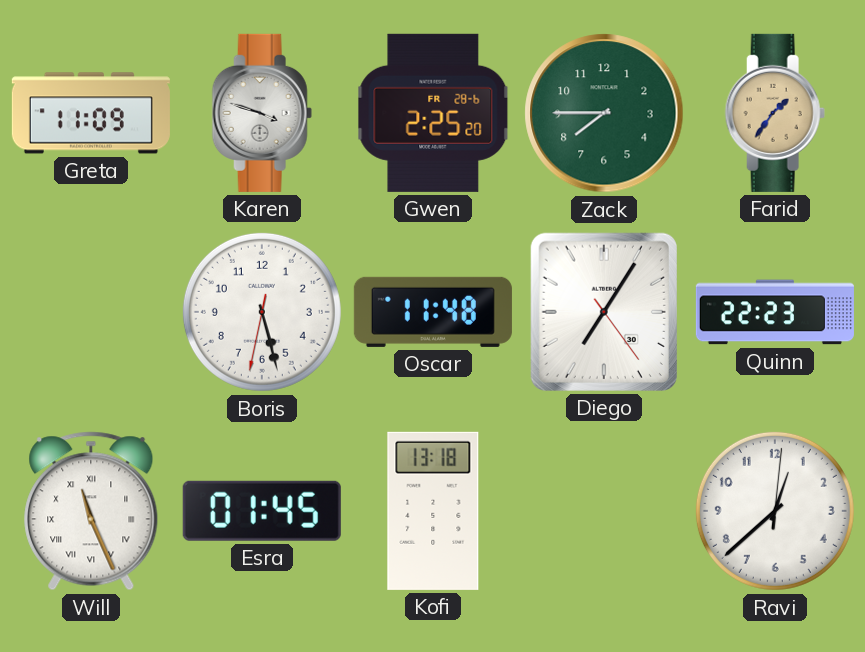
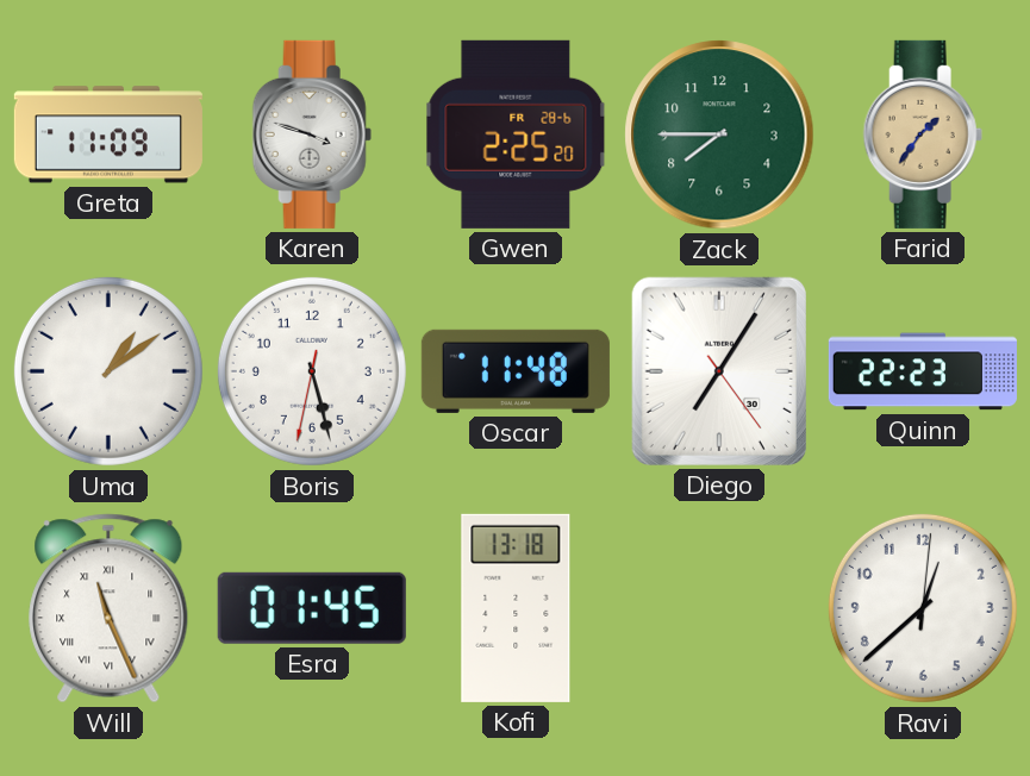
Uma: none -> 1:09 (108, 371)
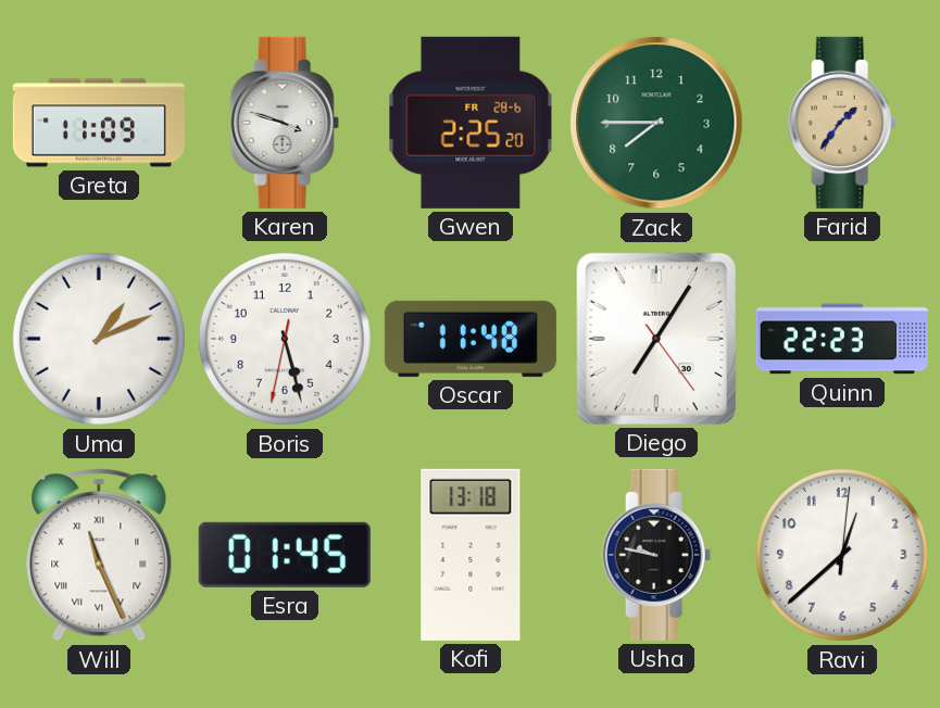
Uma: 1:09 -> 1:11 (99, 339)
Usha: none -> 9:47 (656, 555)
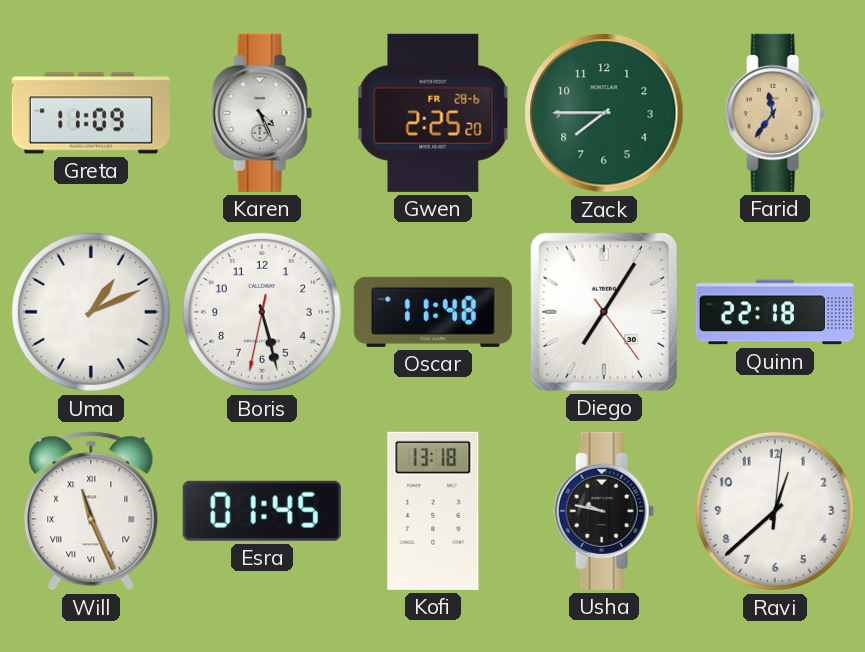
Karen: 3:48 -> 4:26 (262, 113)
Farid: 1:36 -> 11:36 (775, 113)
Quinn: 22:23 -> 22:18 (775, 312)
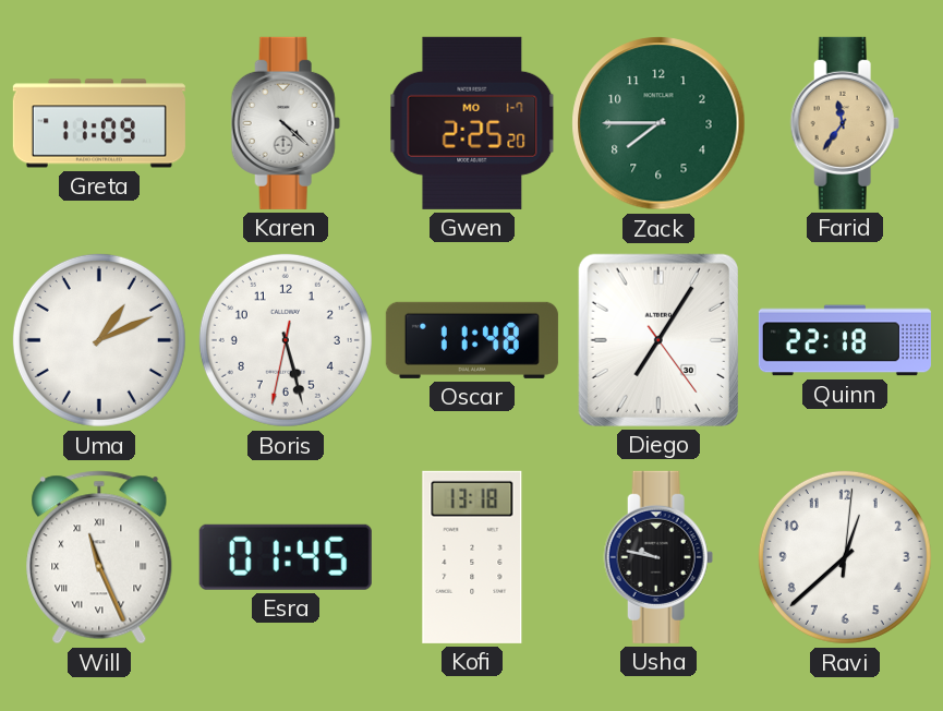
Karen: 4:26 -> 4:22 (286, 123)
Gwen date: FR 28-6 -> MO 1-7 (472, 123)
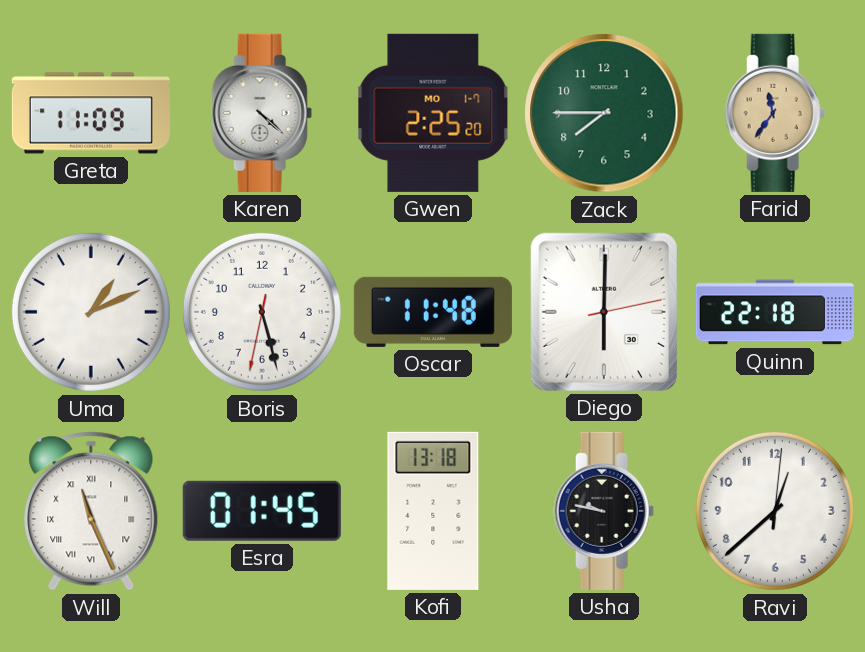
Diego: 7:05 -> 6:00 (604, 312)
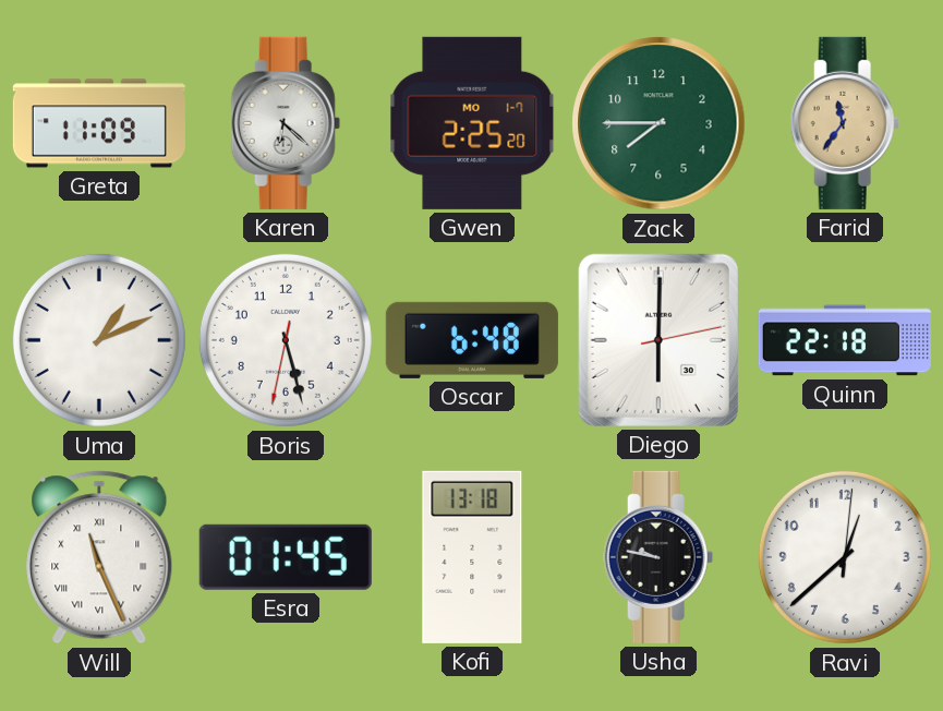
Karen: 4:22 -> 6:22 (286, 123)
Oscar: 11:48 -> 6:48 (472, 340)
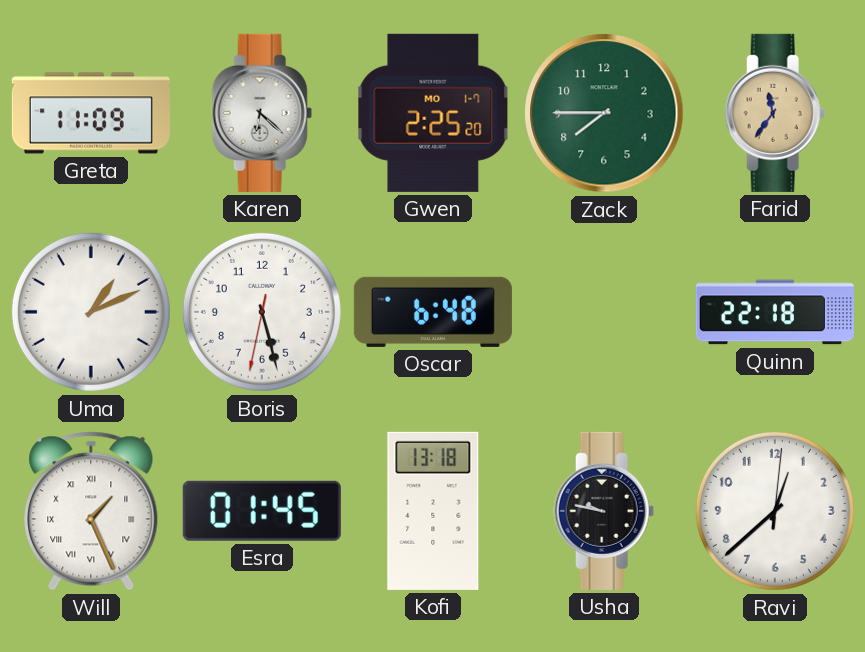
Diego: 6:00 -> none (658, 340)
Will: 11:26 -> 1:26 (91, 511)
